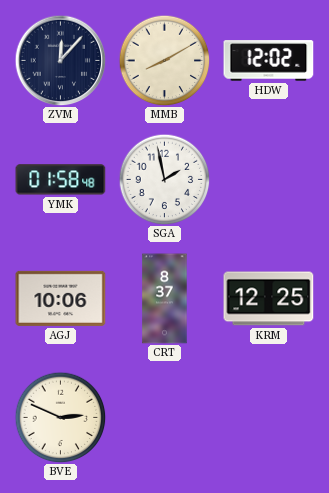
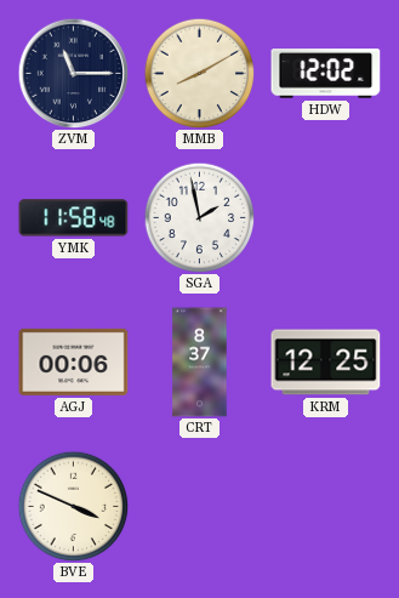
ZVM: 12:07 -> 11:15 (73, 73)
YMK: 01:58 -> 11:58 (74, 218)
AGJ: 10:06 -> 00:06 (74, 361)
BVE: 2:49 -> 3:49 (73, 506)
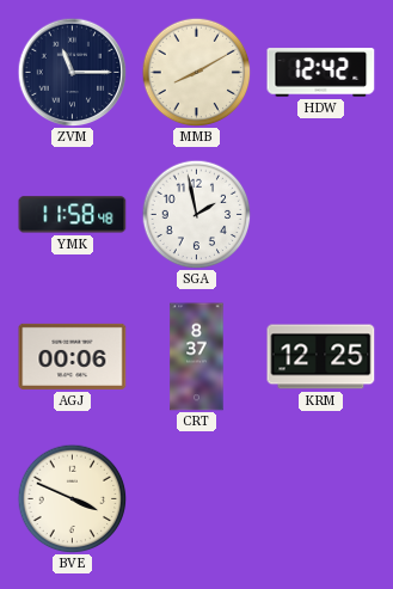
HDW: 12:02 -> 12:42 (321, 73)
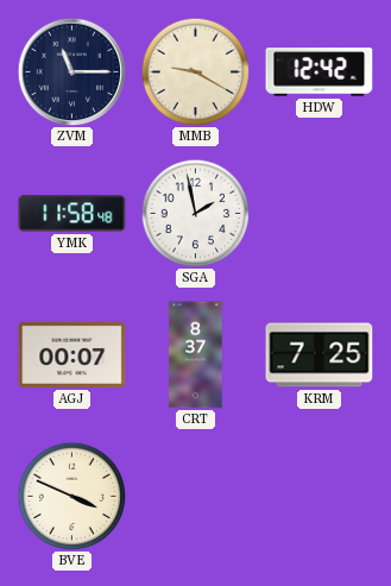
MMB: 8:10 -> 9:20 (195, 71)
AGJ: 00:06 -> 00:07 (72, 354)
KRM: 12:25 -> 7:25 (320, 355)
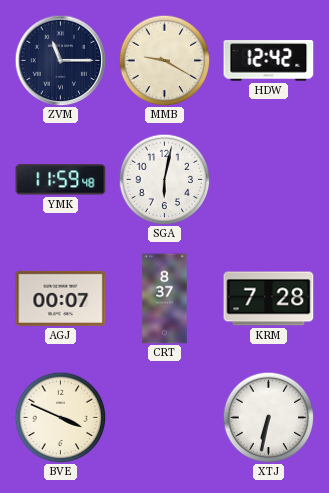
YMK: 11:58 -> 11:59 (61, 180)
SGA: 1:58 -> 6:02 (164, 179)
KRM: 7:25 -> 7:28 (269, 299)
XTJ: none -> 6:32 (268, 417)
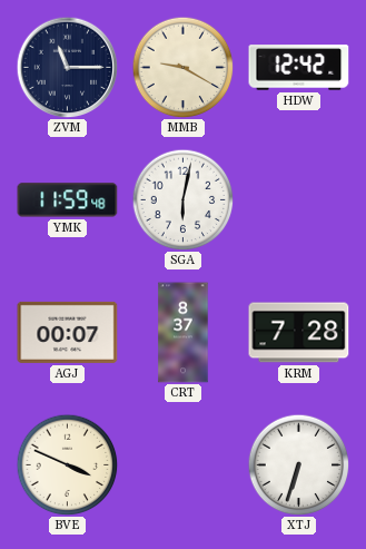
XTJ: 6:32 -> 6:33 (298, 464)
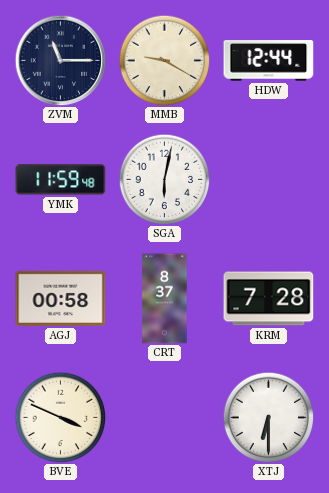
HDW: 12:42 -> 12:44 (269, 61)
AGJ: 00:07 -> 00:58 (61, 298)
XTJ: 6:33 -> 6:30 (268, 417)
